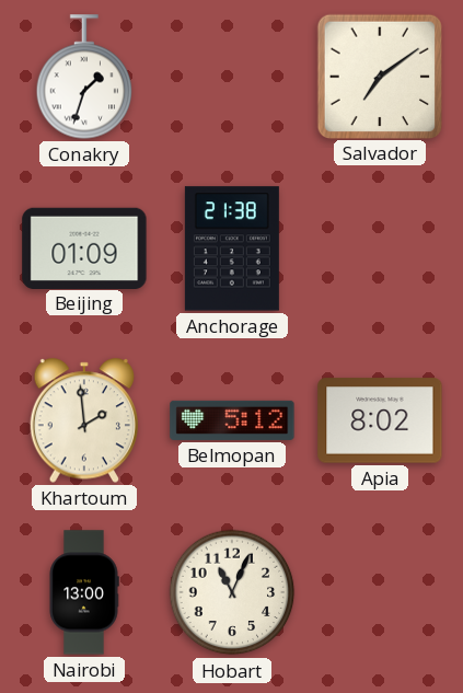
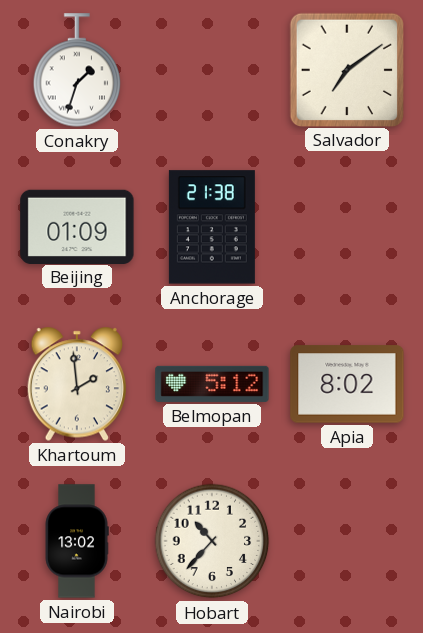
Nairobi: 13:00 -> 13:02 (77, 541)
Hobart: 11:04 -> 10:37 (212, 541)
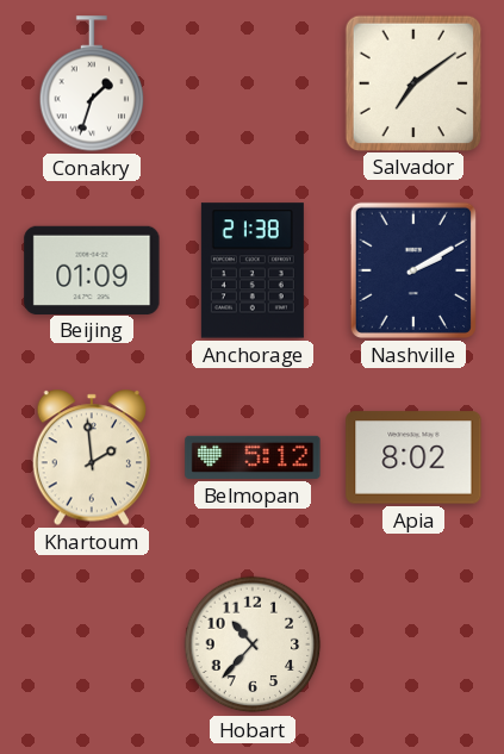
Nashville: none -> 2:10 (413, 270)
Nairobi: 13:02 -> none (77, 541)
